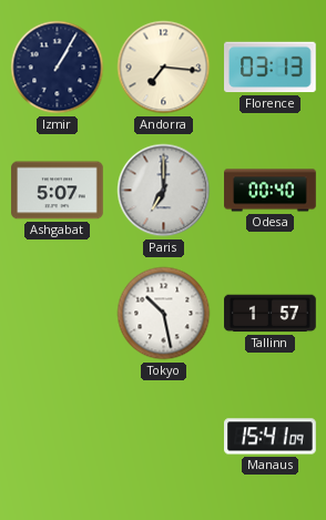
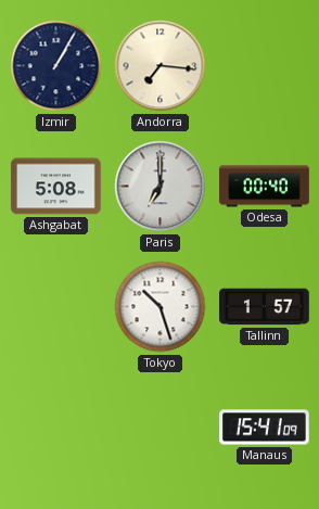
Florence: 03:13 -> none (271, 68)
Ashgabat: 5:07 -> 5:08 (56, 187)
Tokyo: 10:28 -> 10:27 (161, 307)
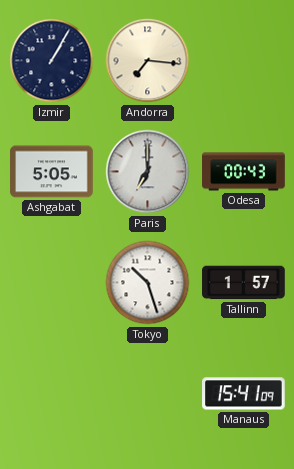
Ashgabat: 5:08 -> 5:05 (52, 172)
Odesa: 00:40 -> 00:43 (244, 172)
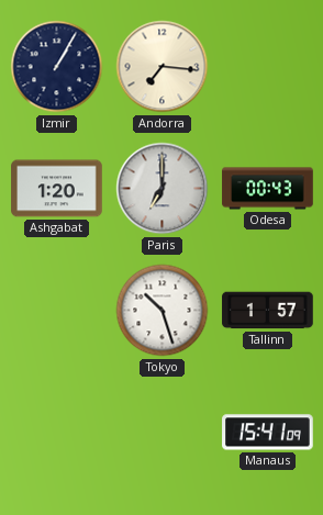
Ashgabat: 5:05 -> 1:20 (57, 189)
